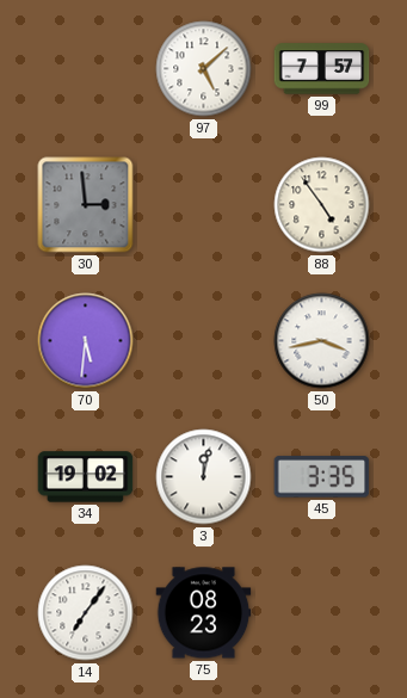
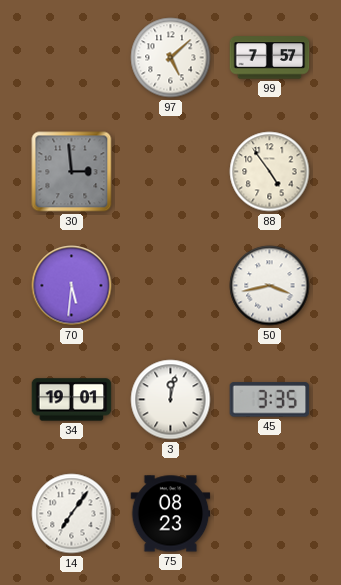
34: 19:02 -> 19:01 (72, 400)
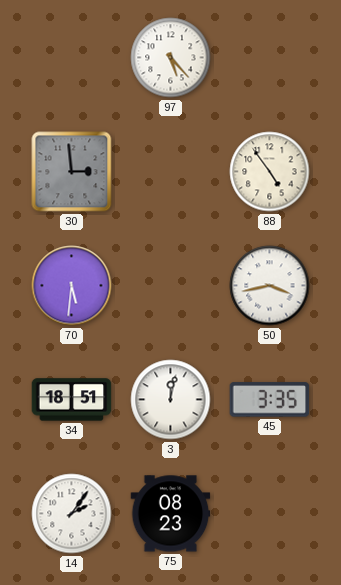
97: 5:08 -> 5:23 (171, 58)
99: 7:57 -> none (270, 58)
34: 19:01 -> 18:51 (72, 400)
14: 7:06 -> 2:06 (72, 514)
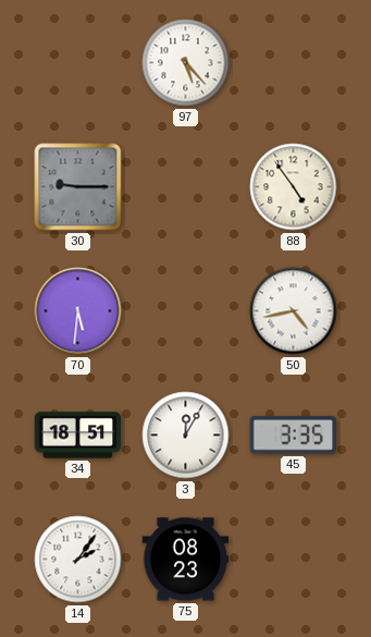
30: 2:59 -> 9:15 (78, 187)
50: 3:43 -> 4:43 (294, 311)
3: 12:02 -> 12:05 (186, 436)
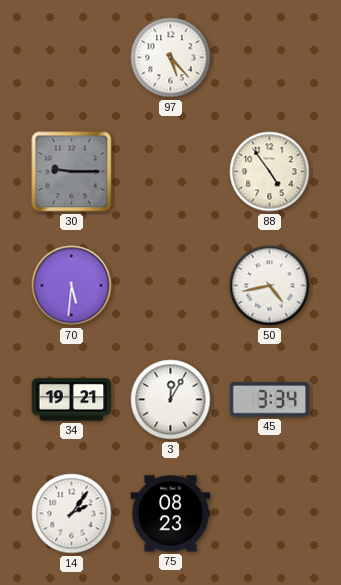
34: 18:51 -> 19:21 (72, 400)
45: 3:35 -> 3:34 (270, 400)
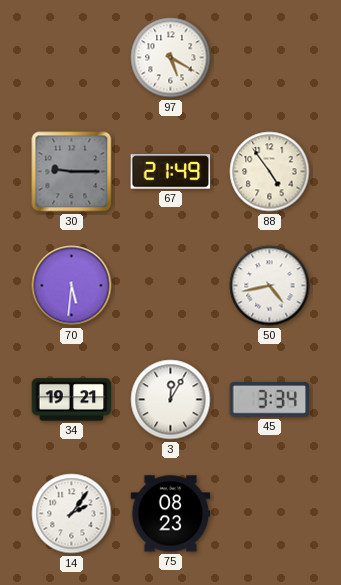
97: 5:23 -> 5:20 (171, 58)
67: none -> 21:49 (171, 172)
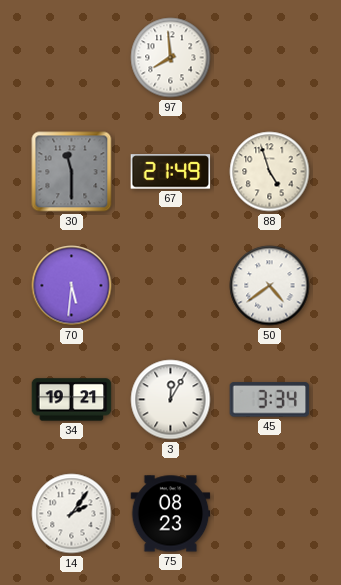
97: 5:20 -> 7:59 (171, 58)
30: 9:15 -> 11:30 (72, 172)
88: 4:54 -> 4:57 (270, 172)
50: 4:43 -> 4:39 (270, 286)
